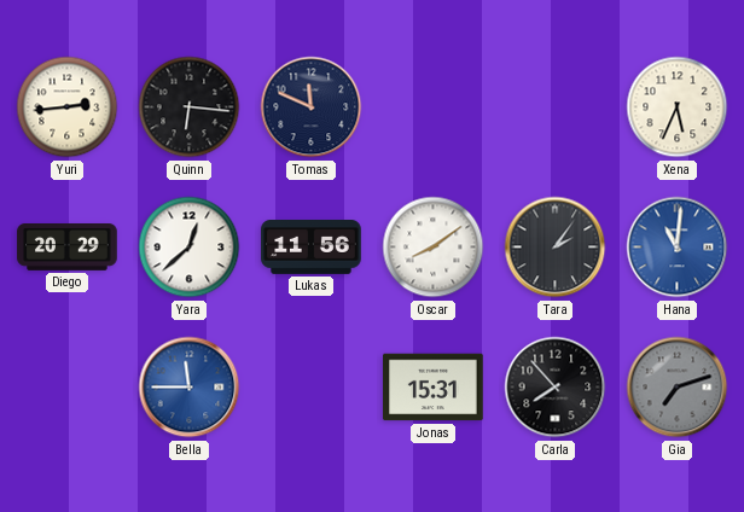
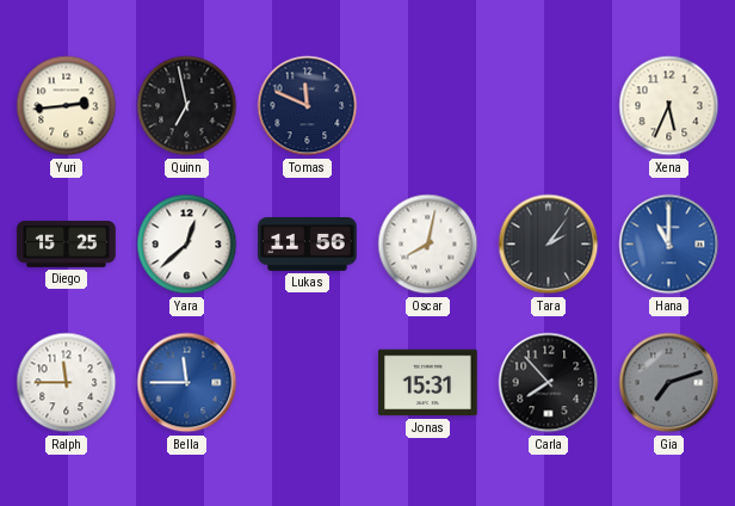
Quinn: 6:16 -> 6:58 (187, 106)
Diego: 20:29 -> 15:25 (67, 245)
Oscar: 8:09 -> 8:02 (428, 245)
Hana: 11:01 -> 11:00 (669, 245)
Ralph: none -> 11:45 (67, 383)
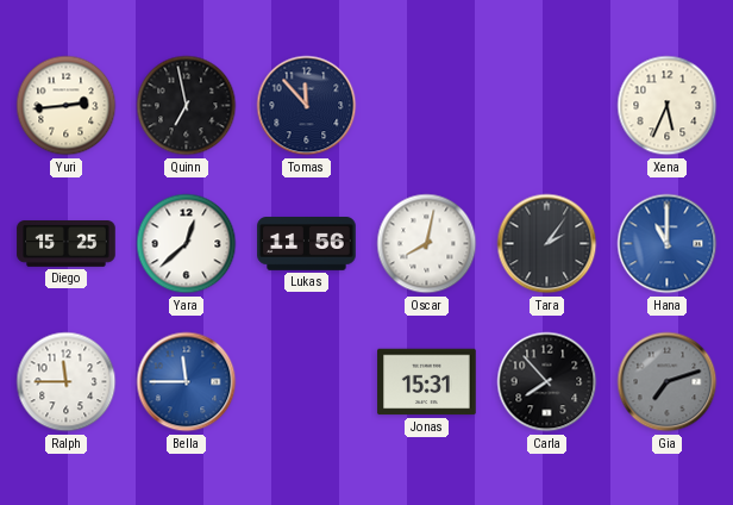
Tomas: 11:49 -> 11:53 (307, 106)
